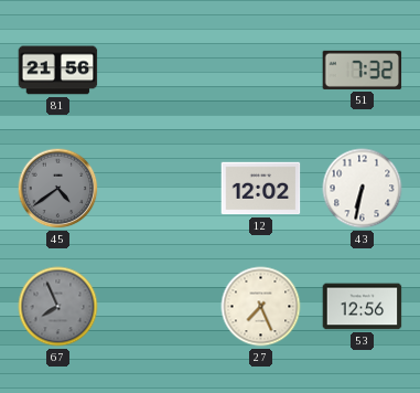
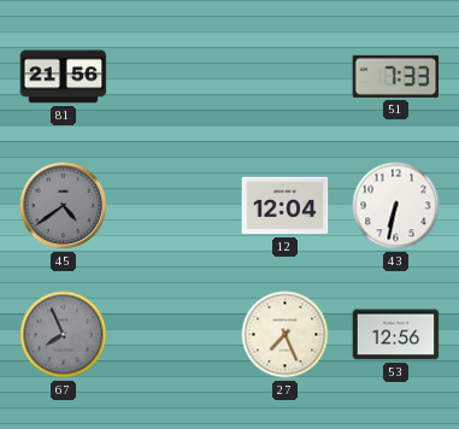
51: 7:32 -> 7:33 (396, 76)
12: 12:02 -> 12:04 (286, 206)
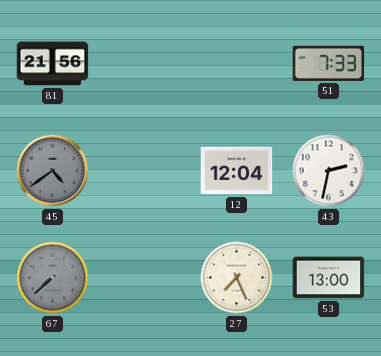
43: 6:32 -> 2:32 (329, 171)
67: 7:56 -> 7:38 (53, 278)
53: 12:56 -> 13:00 (329, 278)
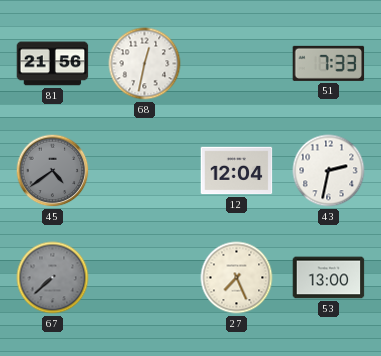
68: none -> 12:32 (145, 64)
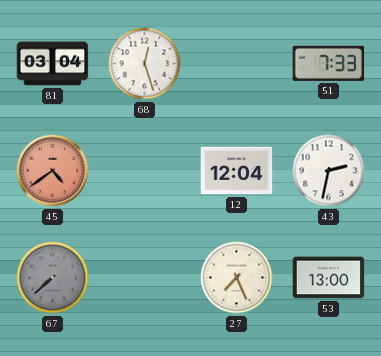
81: 21:56 -> 03:04 (53, 64)
68: 12:32 -> 12:27 (145, 64)
45 dial: grey -> salmon (53, 171)
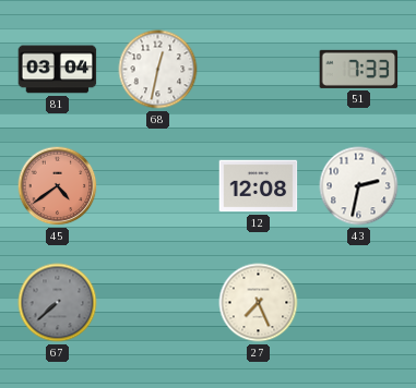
68: 12:27 -> 12:32 (158, 70)
12: 12:04 -> 12:08 (259, 186)
53: 13:00 -> none (329, 278)
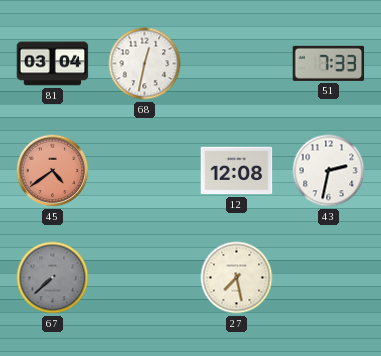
27: 7:26 -> 7:28 (237, 278)
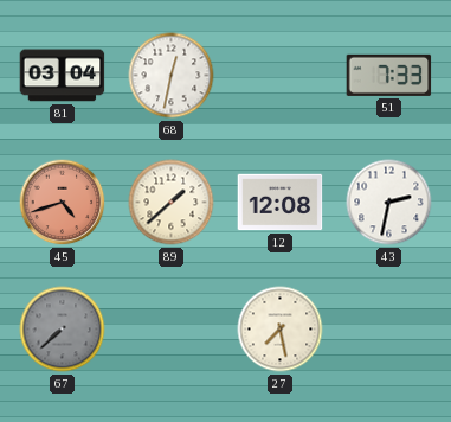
45: 4:39 -> 4:42 (63, 203)
89: none -> 1:38 (172, 203)
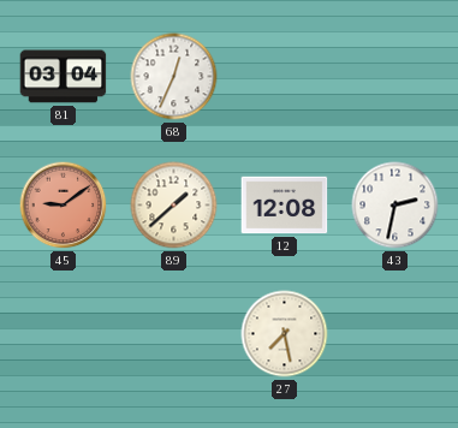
68: 12:32 -> 12:34 (174, 77)
51: 7:33 -> none (389, 75)
45: 4:42 -> 9:09 (64, 206)
67: 7:38 -> none (63, 330)
